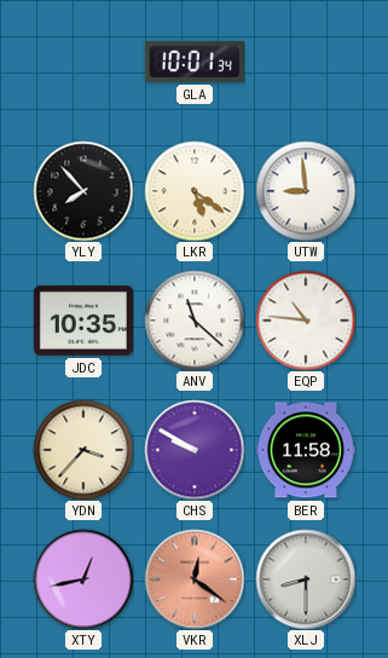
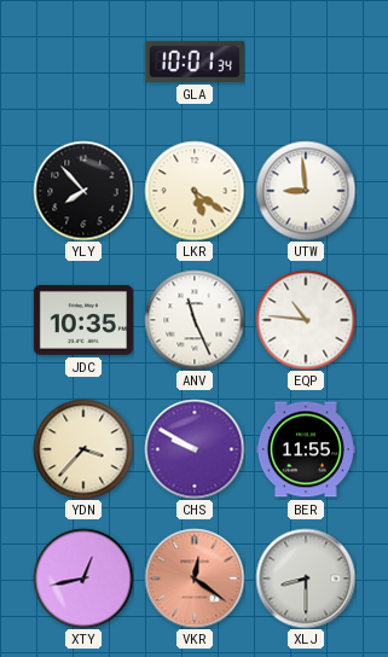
ANV: 11:22 -> 11:26 (195, 320)
BER: 11:58 -> 11:55 (306, 449)
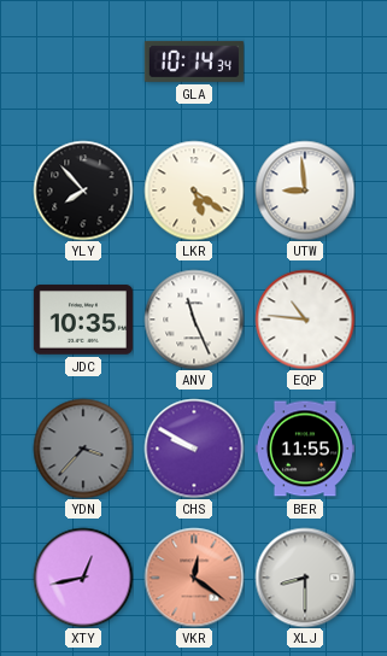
GLA: 10:01 -> 10:14 (194, 61)
YDN dial: cream -> grey (83, 449)
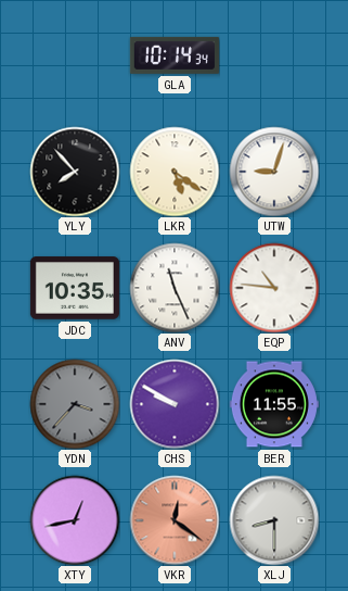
UTW: 8:59 -> 9:03 (274, 172)
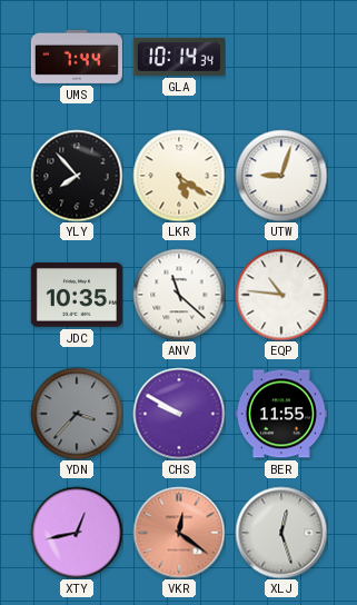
UMS: none -> 7:44 (77, 57)
ANV: 11:26 -> 11:22 (179, 295)
XLJ: 8:30 -> 12:27 (281, 533)
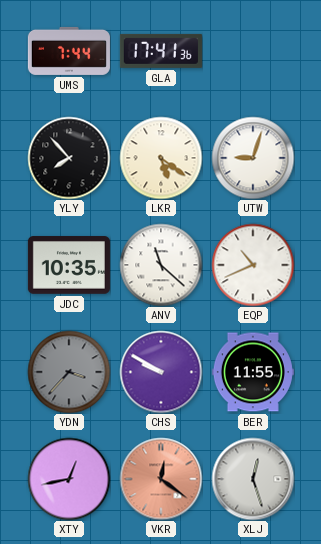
GLA: 10:14 -> 17:41 (161, 51)
EQP: 10:46 -> 10:41 (253, 265)
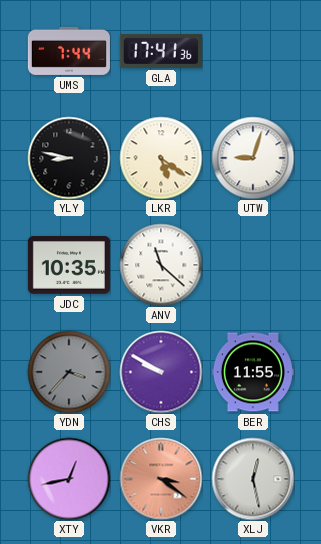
YLY: 7:53 -> 8:47 (69, 158)
EQP: 10:41 -> none (253, 265)
VKR: 12:21 -> 3:21 (161, 479)
XLJ: 12:27 -> 12:28 (253, 479)
